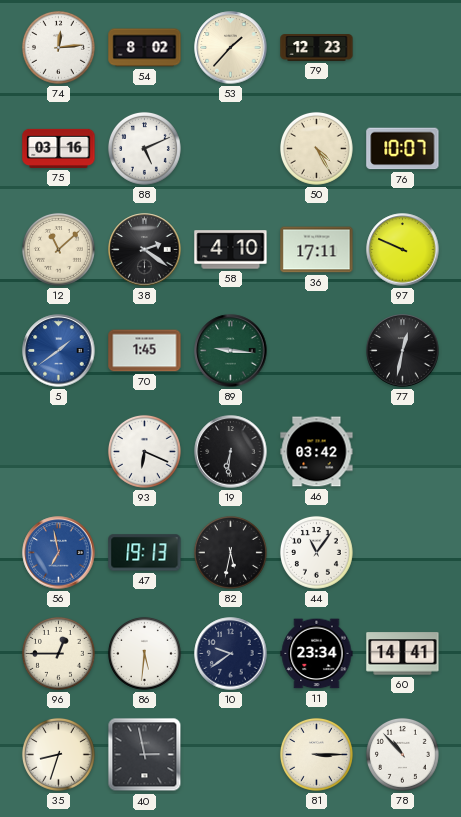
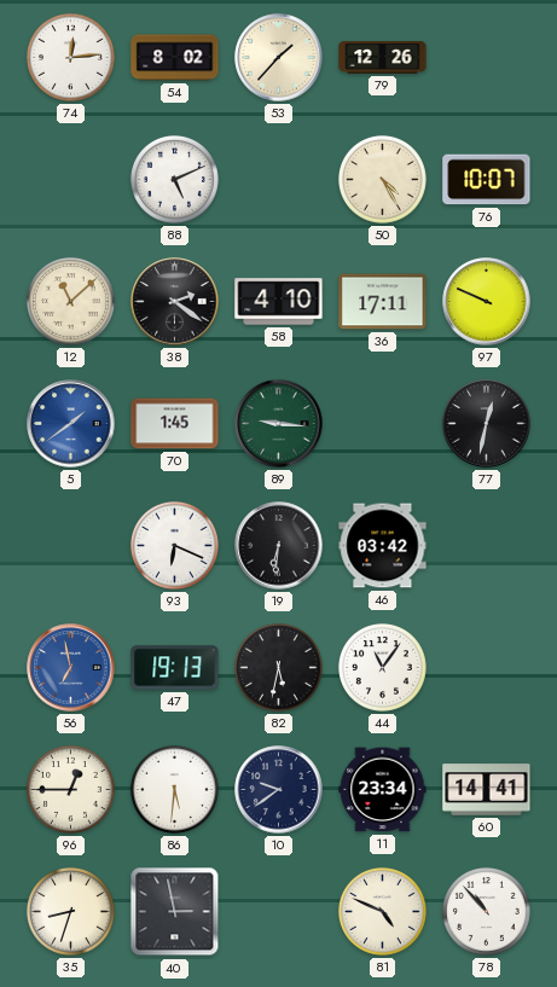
79: 12:23 -> 12:26 (383, 58)
75: 03:16 -> none (59, 148)
81: 3:15 -> 4:49 (382, 911)
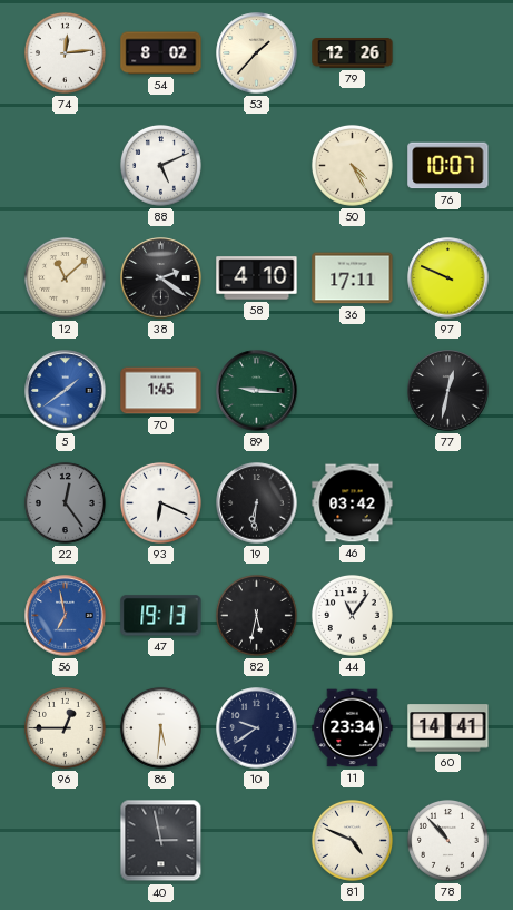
22: none -> 12:24 (65, 502)
35: 8:33 -> none (70, 911)
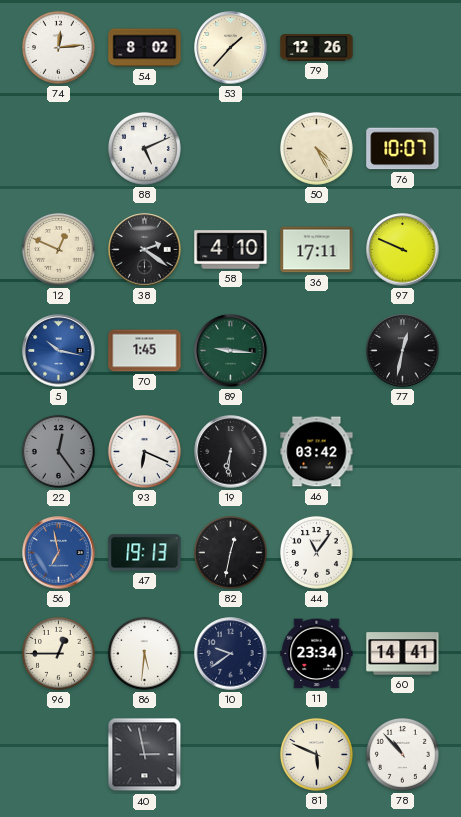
12: 11:08 -> 12:49 (58, 249)
5: 1:39 -> 10:17 (59, 351)
82: 5:32 -> 12:32 (230, 552)
81: 4:49 -> 5:49 (316, 754)
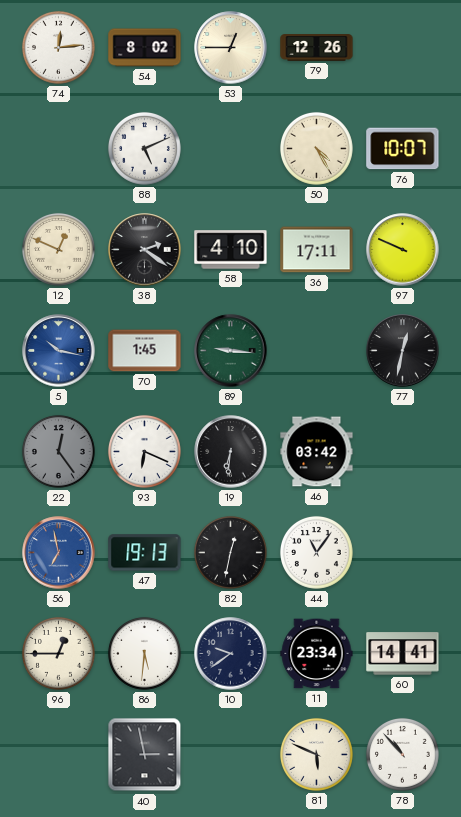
53: 1:37 -> 12:45 (231, 48)
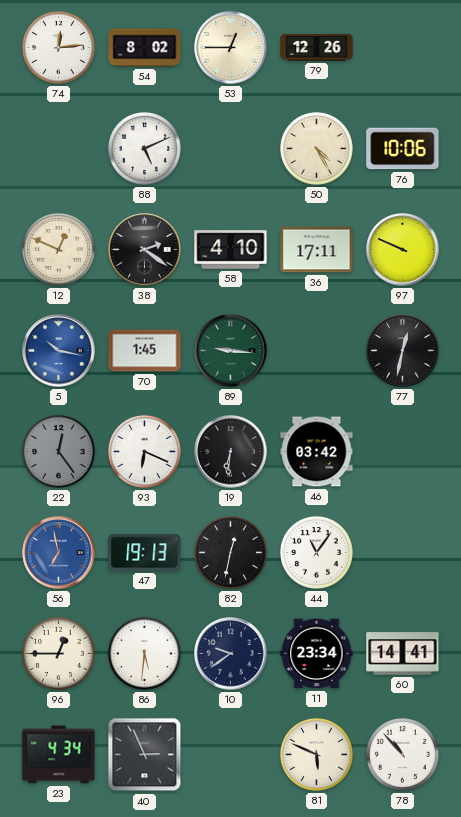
76: 10:07 -> 10:06 (403, 149)
23: none -> 4:34 (59, 755)
40: 2:58 -> 2:56 (145, 755)
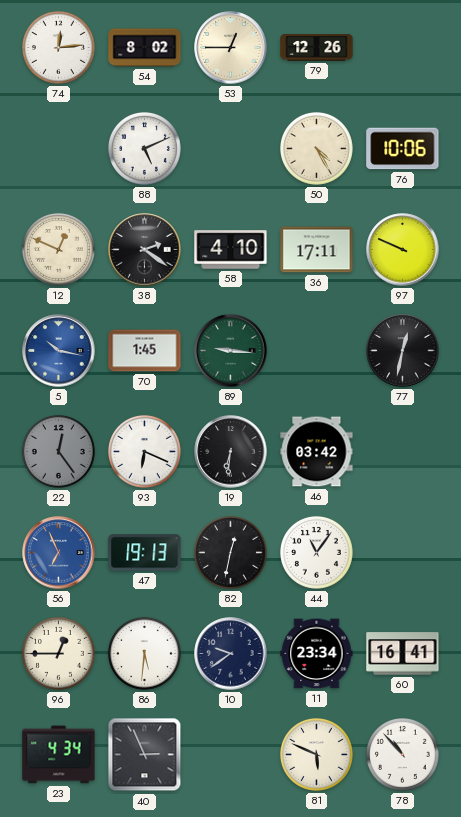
56: 6:58 -> 6:56 (59, 553)
60: 14:41 -> 16:41 (403, 654)
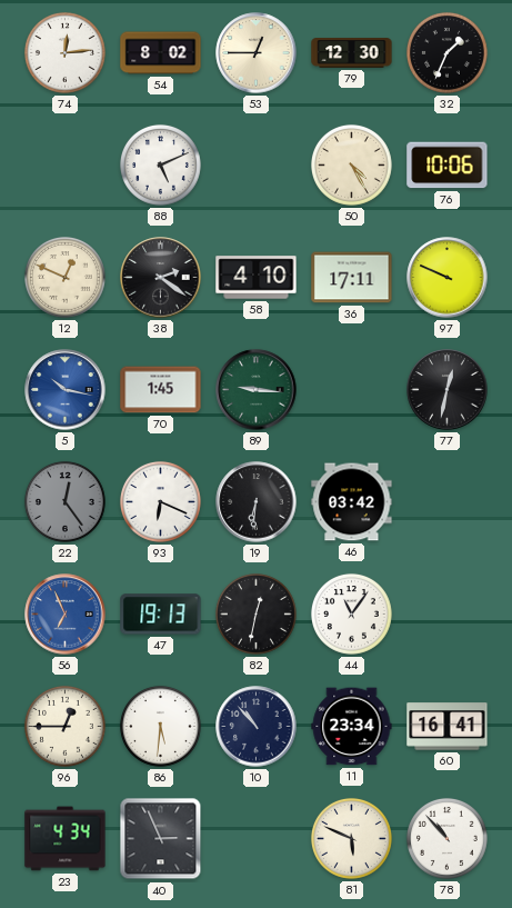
79: 12:26 -> 12:30 (352, 53)
32: none -> 1:34 (446, 52)
10: 9:39 -> 10:53 (257, 727)
